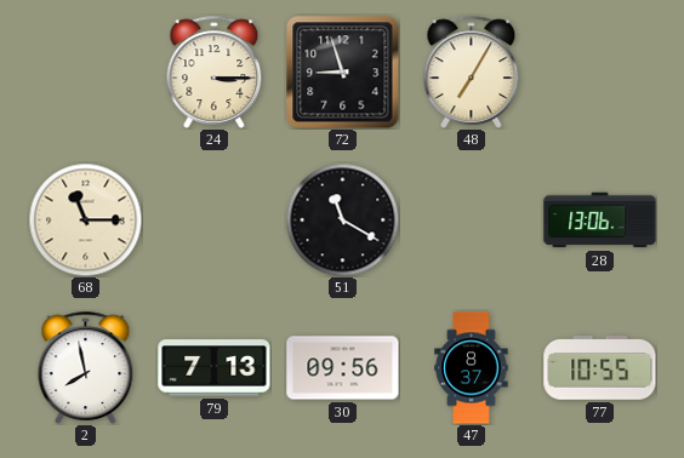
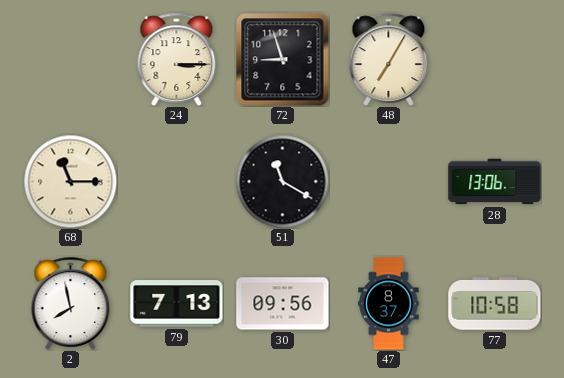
77: 10:55 -> 10:58 (495, 304)
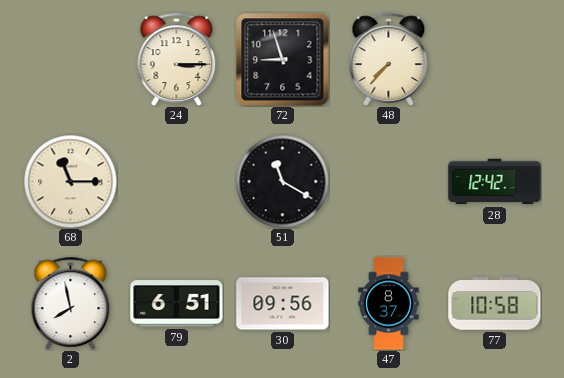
48: 7:05 -> 7:37 (389, 59)
28: 13:06 -> 12:42 (495, 182)
79: 7:13 -> 6:51 (177, 304)
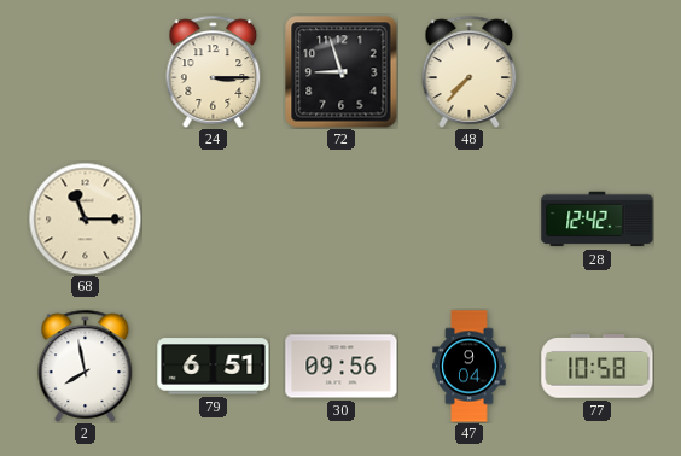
51: 11:20 -> none (282, 181)
47: 8:37 -> 9:04 (470, 367)
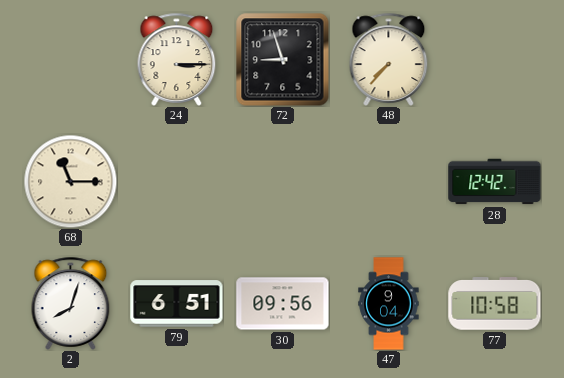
2: 7:58 -> 8:03 (71, 303)
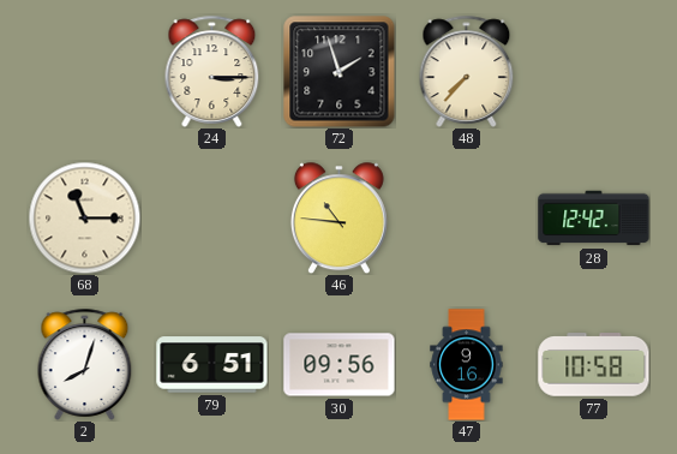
72: 8:57 -> 1:57 (340, 72)
46: none -> 10:46 (338, 217)
47: 9:04 -> 9:16 (467, 365)
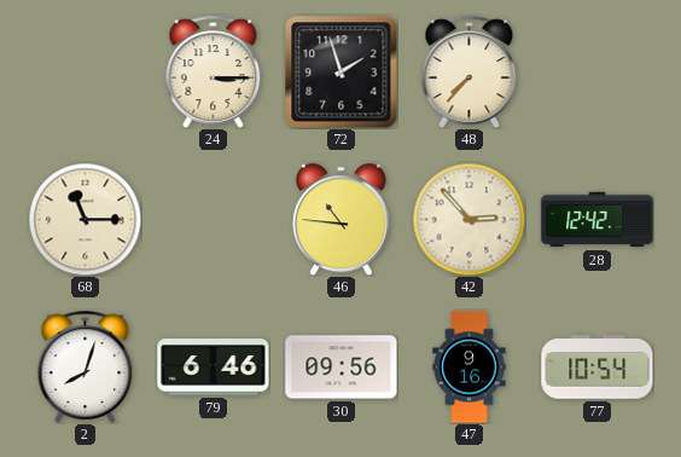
42: none -> 2:53 (468, 219)
79: 6:51 -> 6:46 (214, 368)
77: 10:58 -> 10:54 (598, 368)
